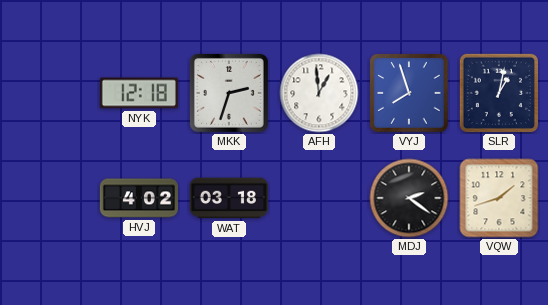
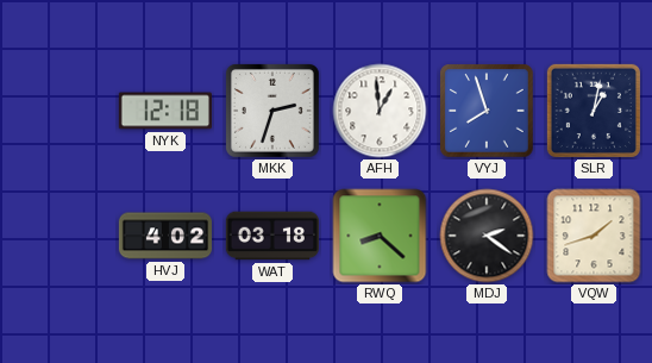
RWQ: none -> 8:22 (380, 236)
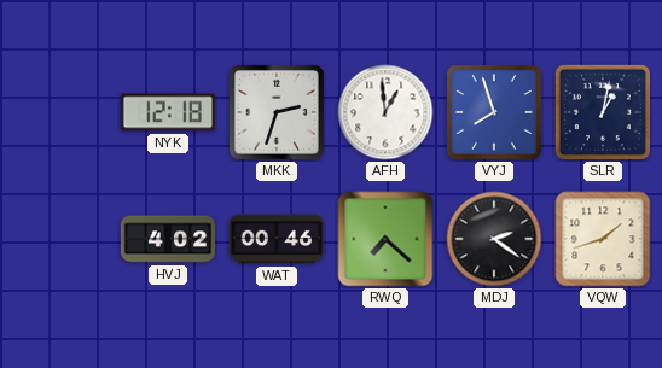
WAT: 03:18 -> 00:46 (277, 239)
RWQ: 8:22 -> 7:22 (385, 239)
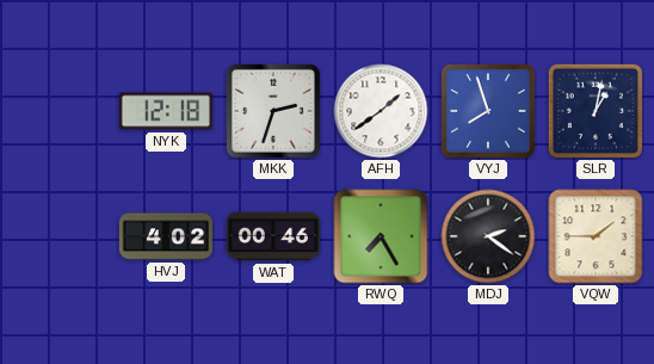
AFH: 12:59 -> 1:39 (381, 111)
RWQ: 7:22 -> 7:25 (381, 236)
VQW: 1:42 -> 1:45 (596, 236)
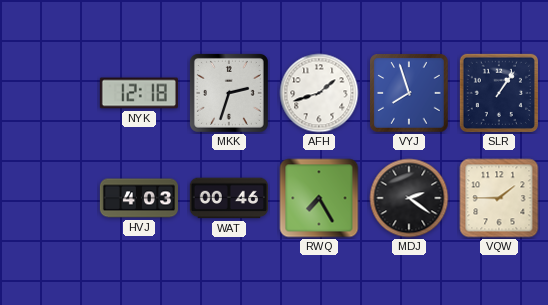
AFH: 1:39 -> 1:42 (319, 93)
SLR: 1:02 -> 1:06 (499, 93)
HVJ: 4:02 -> 4:03 (138, 198)
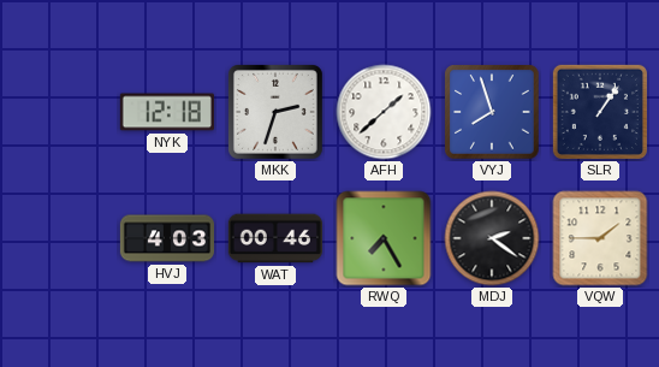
AFH: 1:42 -> 1:38 (384, 112)
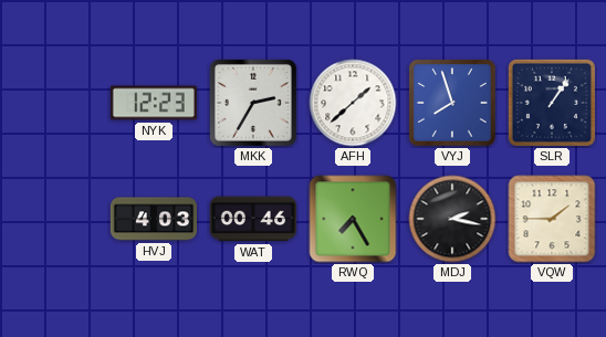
NYK: 12:18 -> 12:23 (154, 103)
MKK: 2:33 -> 2:35 (253, 103)
MDJ: 2:21 -> 2:17 (452, 219)
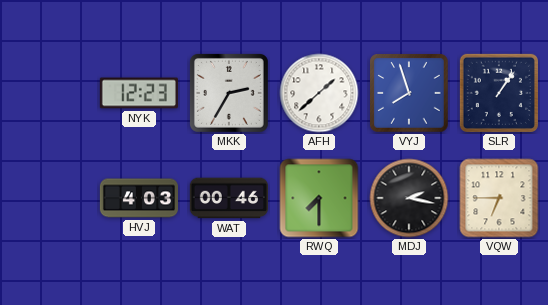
RWQ: 7:25 -> 7:30 (319, 198)
VQW: 1:45 -> 6:45 (499, 198)
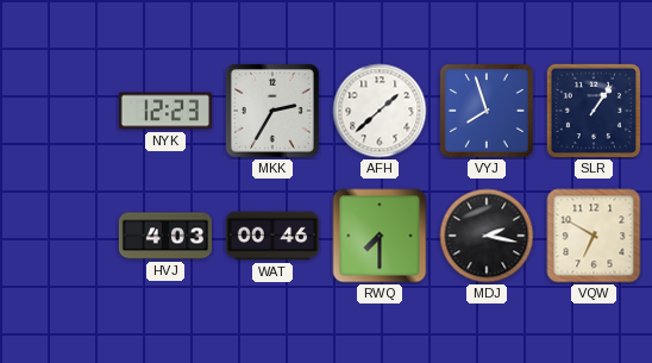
VQW: 6:45 -> 6:50 (594, 236)
